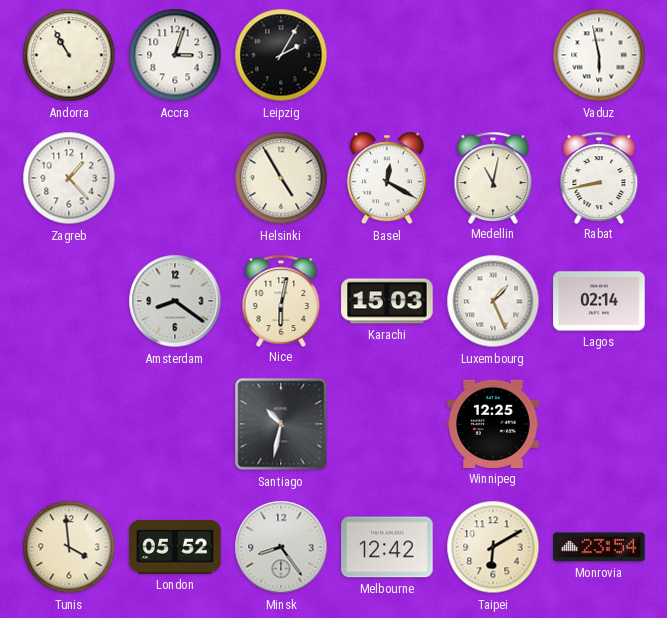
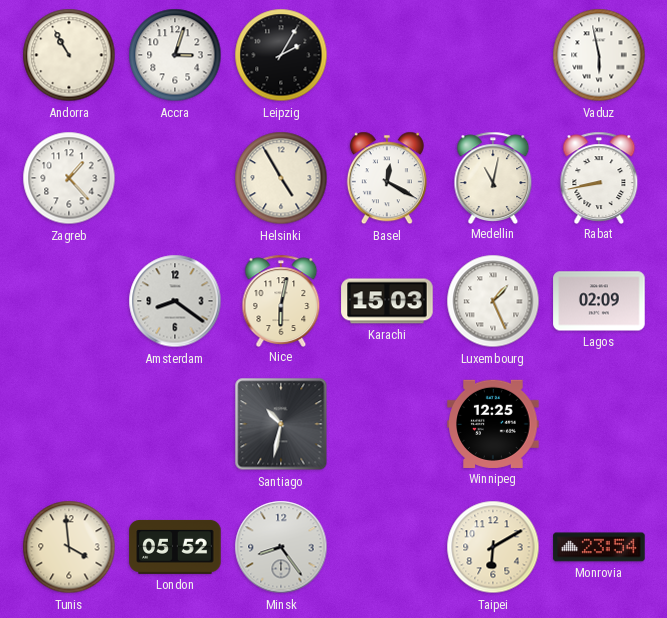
Lagos: 02:14 -> 02:09 (599, 301)
Melbourne: 12:42 -> none (387, 547)
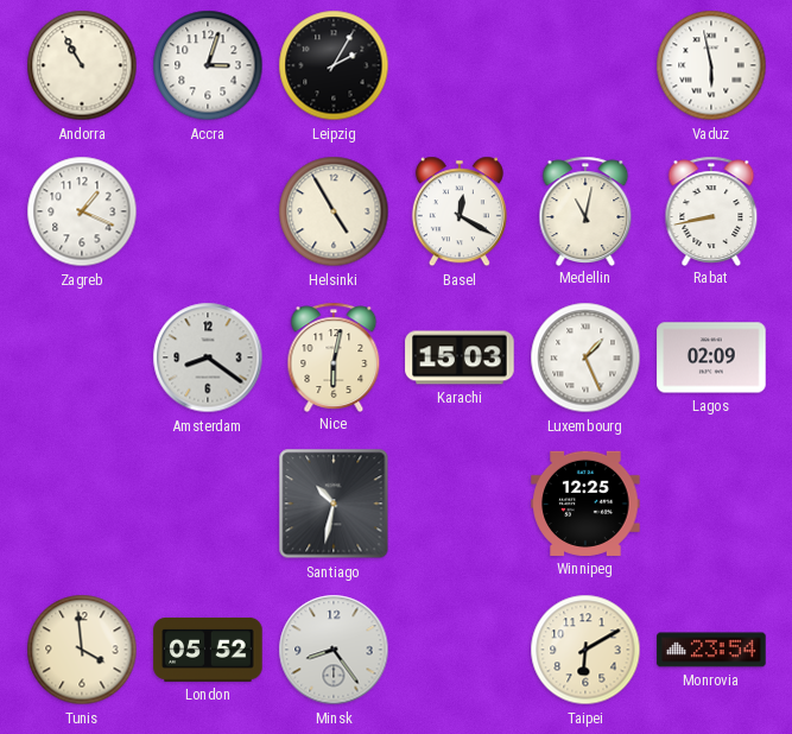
Zagreb: 1:23 -> 1:19 (82, 211)
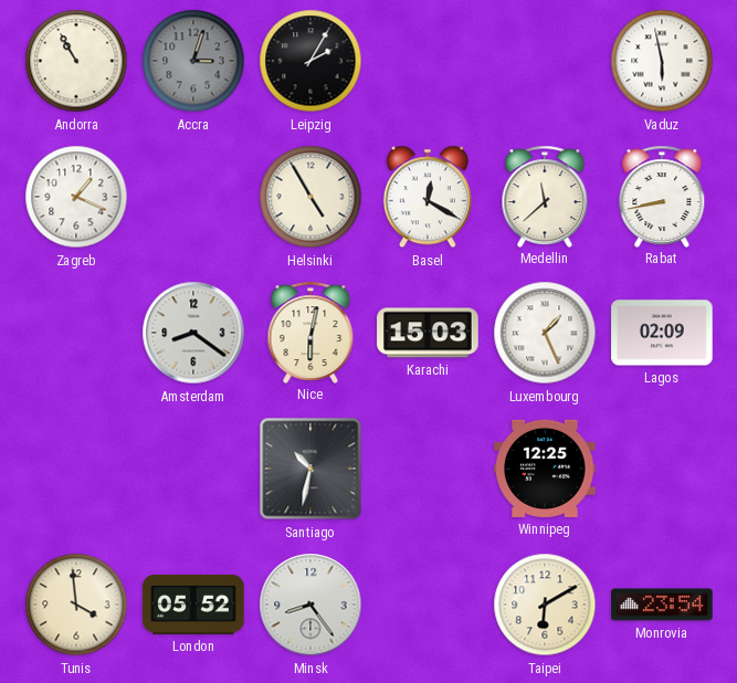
Accra dial: white -> grey (193, 61)
Medellin: 11:02 -> 11:38 (545, 196)
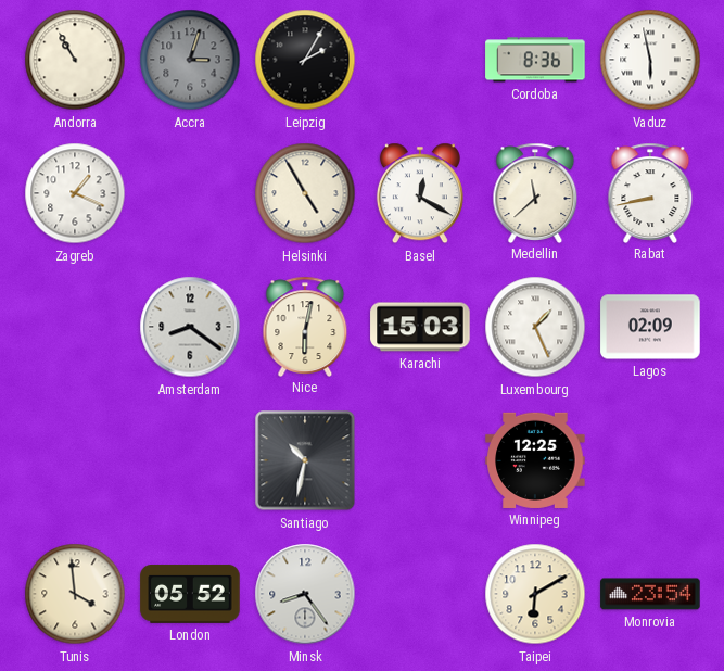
Cordoba: none -> 8:36 (535, 60)
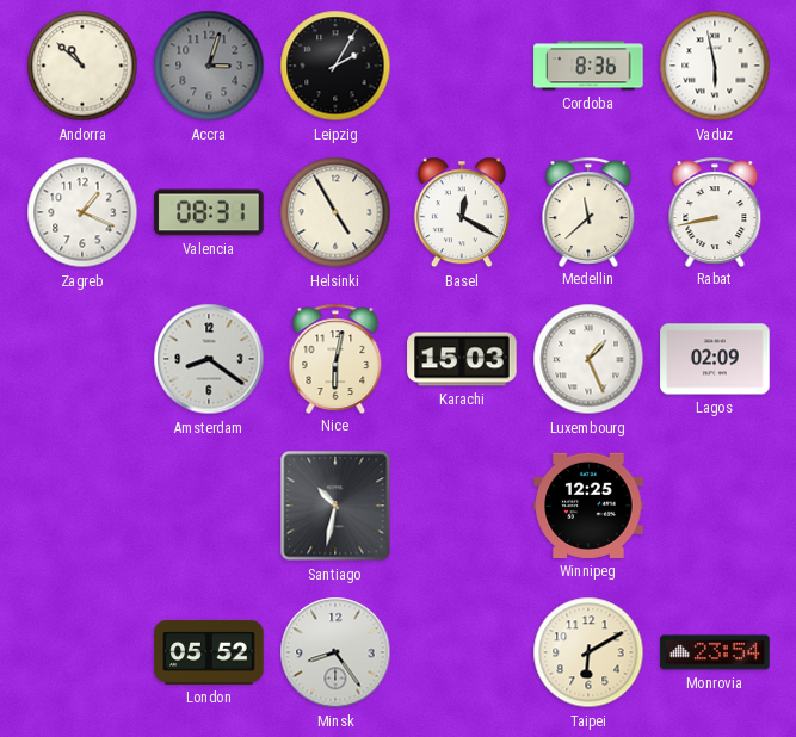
Andorra: 10:55 -> 10:52 (82, 66)
Valencia: none -> 08:31 (209, 212)
Tunis: 3:59 -> none (75, 594)
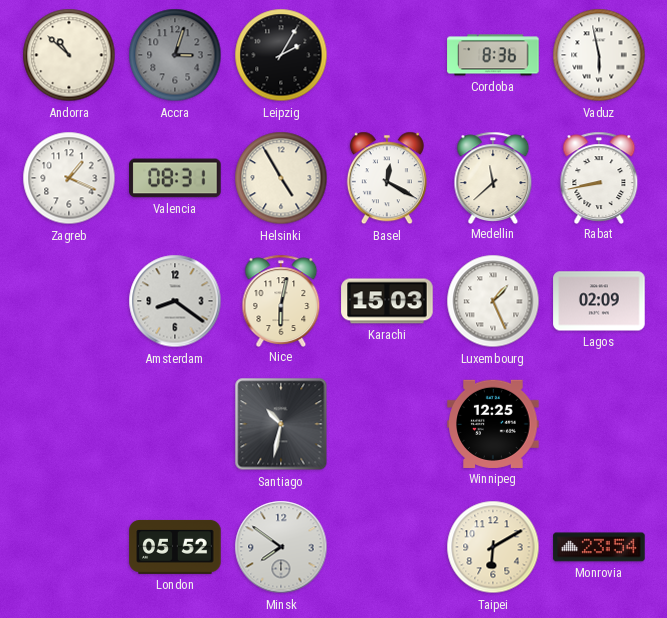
Minsk: 8:24 -> 7:51 (281, 547)
